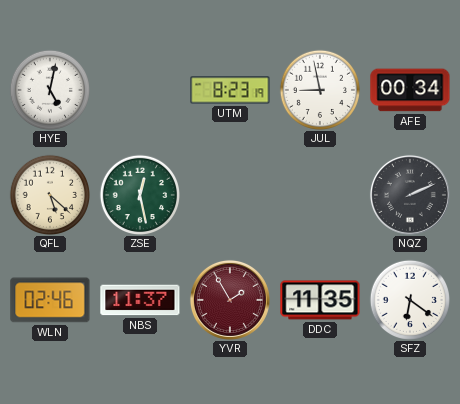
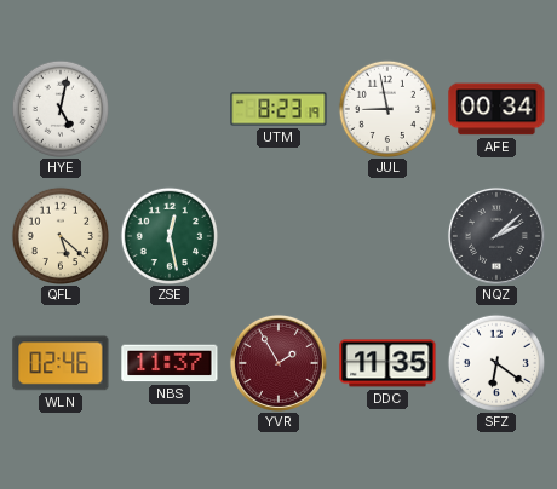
NQZ: 2:11 -> 2:08 (496, 236)
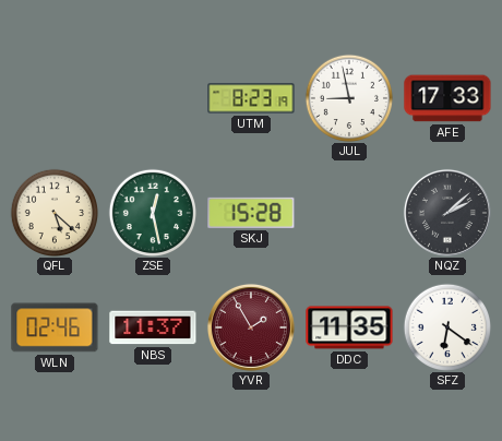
HYE: 5:02 -> none (59, 108)
AFE: 00:34 -> 17:33 (447, 98)
SKJ: none -> 15:28 (251, 213)
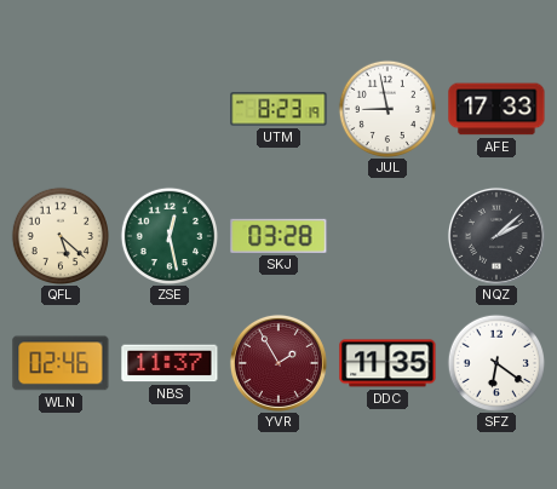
SKJ: 15:28 -> 03:28 (278, 236)
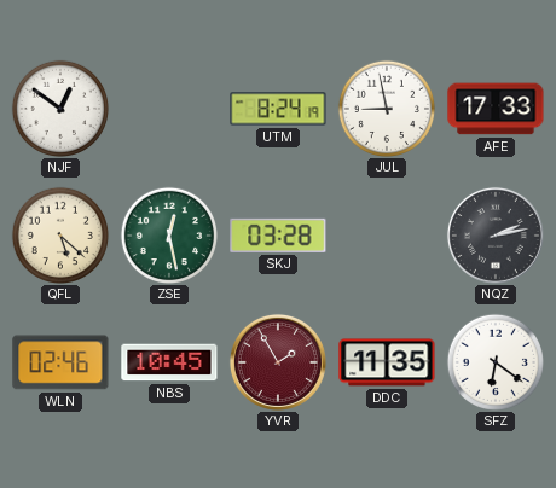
NJF: none -> 12:51 (59, 108)
UTM: 8:23 -> 8:24 (278, 109)
NQZ: 2:08 -> 2:13 (496, 236)
NBS: 11:37 -> 10:45 (169, 362)
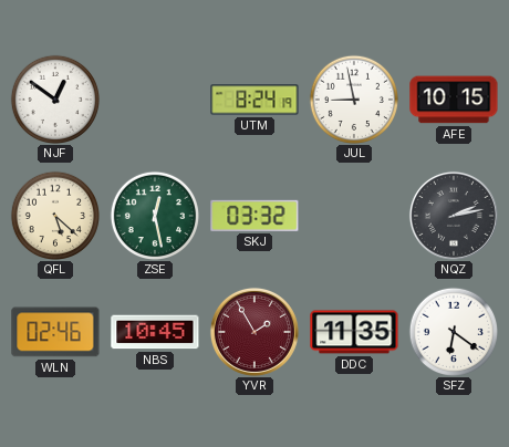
AFE: 17:33 -> 10:15 (454, 100)
SKJ: 03:28 -> 03:32 (254, 216)
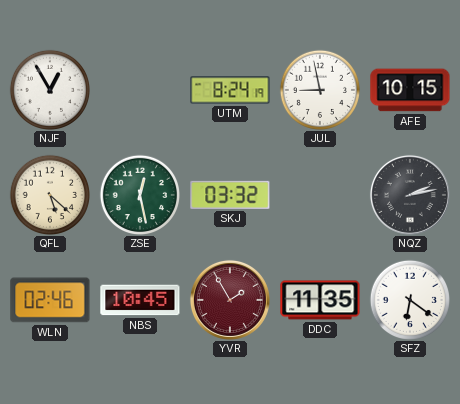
NJF: 12:51 -> 12:55 (49, 89)
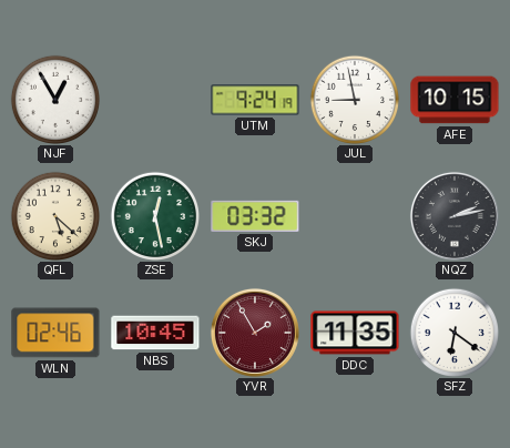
UTM: 8:24 -> 9:24 (255, 100)
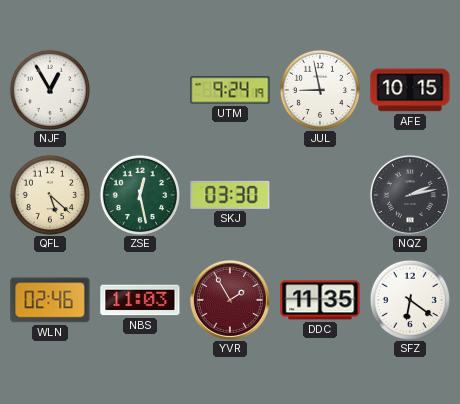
SKJ: 03:32 -> 03:30 (230, 195)
NBS: 10:45 -> 11:03 (140, 300)
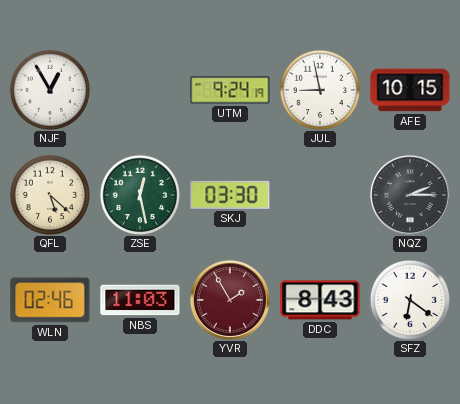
NQZ: 2:13 -> 2:15 (410, 195)
DDC: 11:35 -> 8:43 (320, 300)
